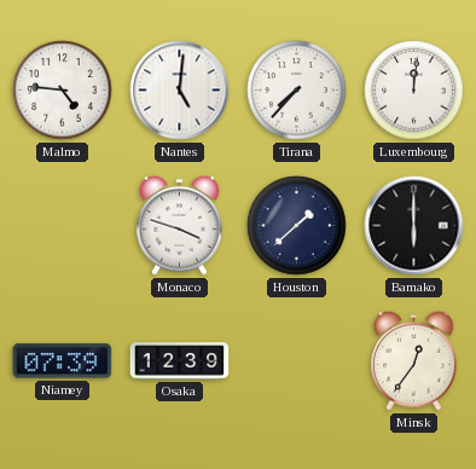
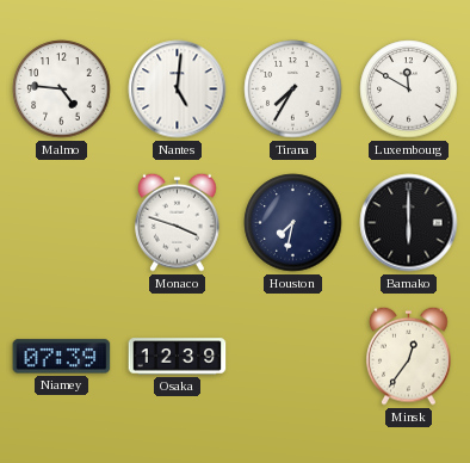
Tirana: 7:37 -> 7:35 (293, 89)
Luxembourg: 12:01 -> 11:50 (409, 89)
Houston: 1:38 -> 7:32 (293, 223)
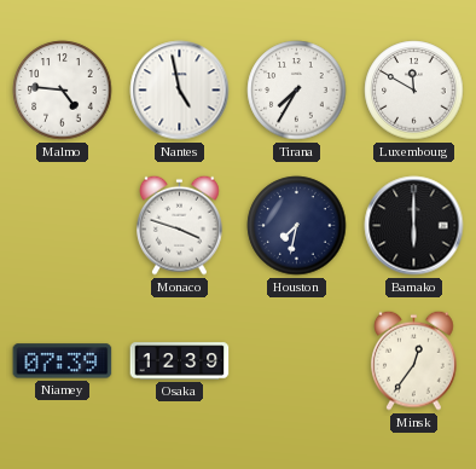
Nantes: 5:01 -> 4:58 (180, 91)
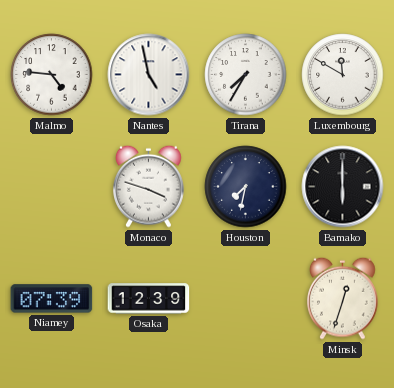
Minsk: 12:36 -> 12:33 (343, 298)
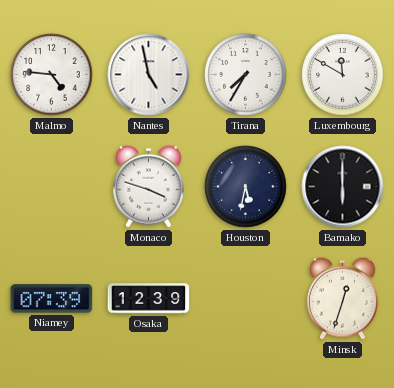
Houston: 7:32 -> 5:32 (246, 187)
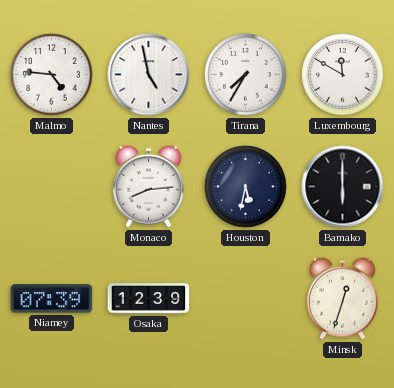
Monaco: 3:48 -> 8:14 (149, 186)
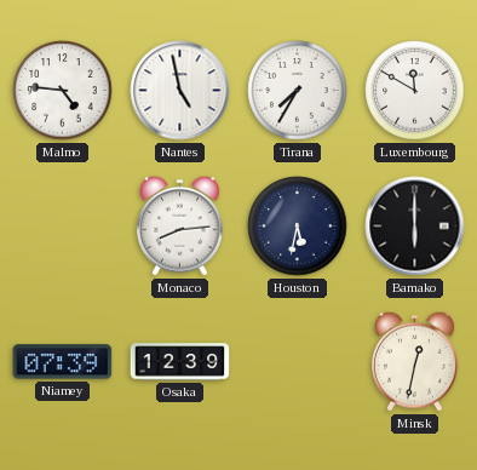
Minsk: 12:33 -> 12:32 (415, 361)
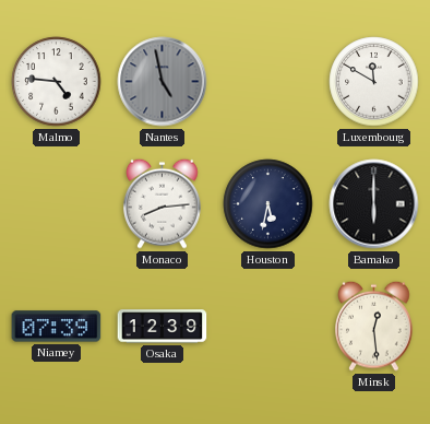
Nantes dial: white -> grey (163, 82)
Tirana: 7:35 -> none (298, 91)
Minsk: 12:32 -> 12:29 (374, 326)
